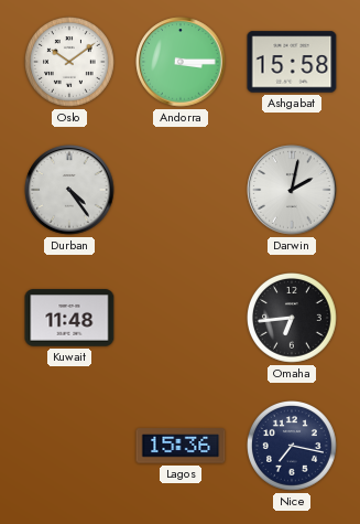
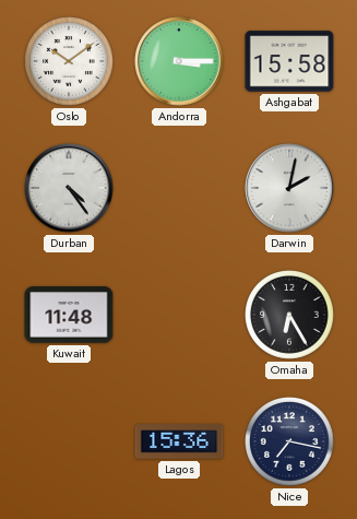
Omaha: 6:44 -> 6:25 (290, 316)
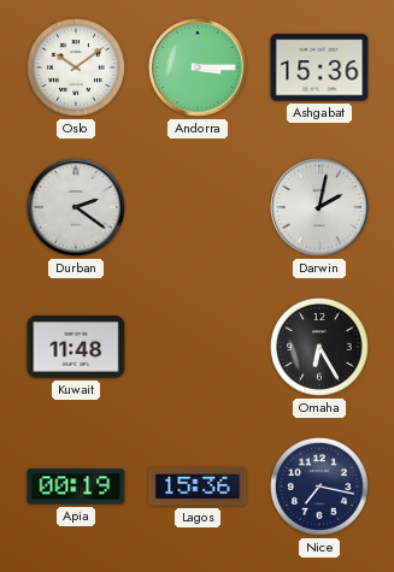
Ashgabat: 15:58 -> 15:36 (319, 67)
Durban: 4:24 -> 2:21 (76, 207)
Apia: none -> 00:19 (76, 487)
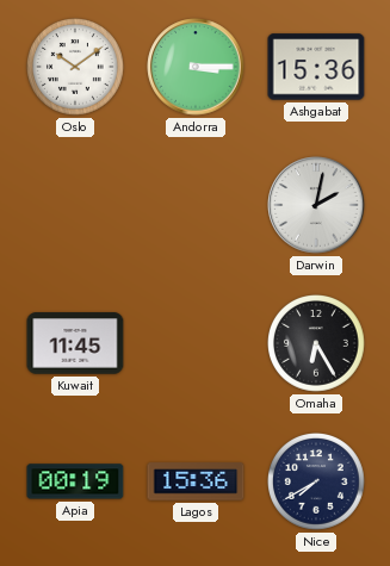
Durban: 2:21 -> none (76, 207)
Kuwait: 11:48 -> 11:45 (75, 343)
Nice: 7:17 -> 7:40 (317, 483)
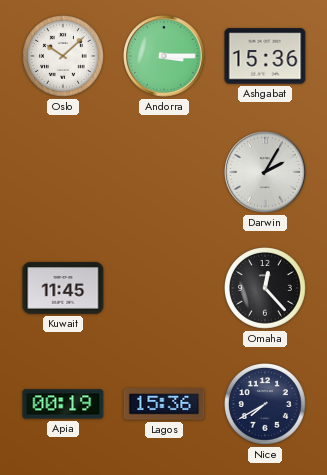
Oslo: 10:09 -> 10:08 (64, 57)
Darwin: 2:02 -> 2:05 (265, 172)
Omaha: 6:25 -> 12:23 (266, 289)
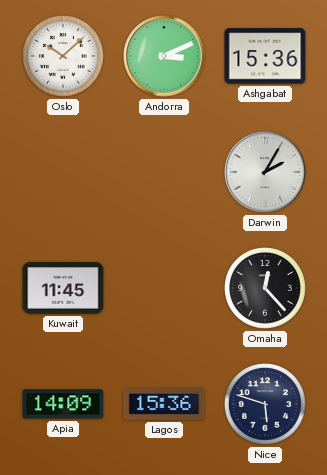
Andorra: 3:15 -> 3:11 (164, 56)
Apia: 00:19 -> 14:09 (63, 404)
Nice: 7:40 -> 5:48 (266, 405)
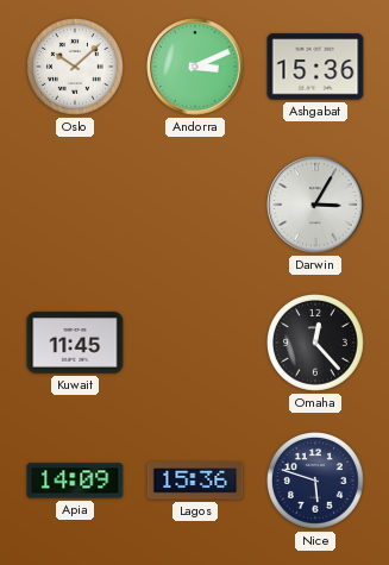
Darwin: 2:05 -> 3:05 (315, 205)
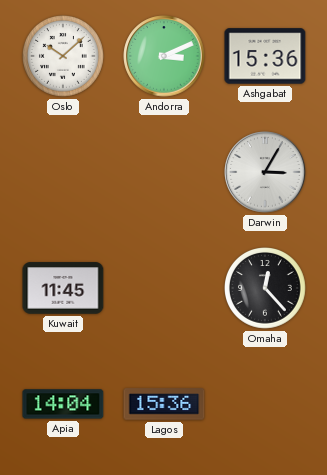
Apia: 14:09 -> 14:04 (63, 404)
Nice: 5:48 -> none (316, 482)
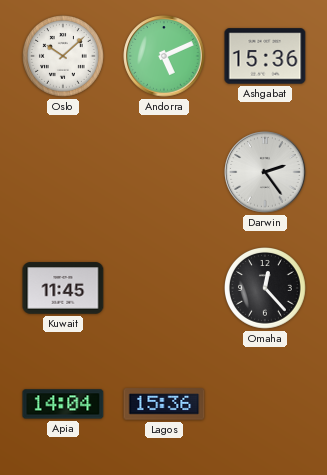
Andorra: 3:11 -> 5:11 (164, 56)
Darwin: 3:05 -> 2:24 (265, 172)
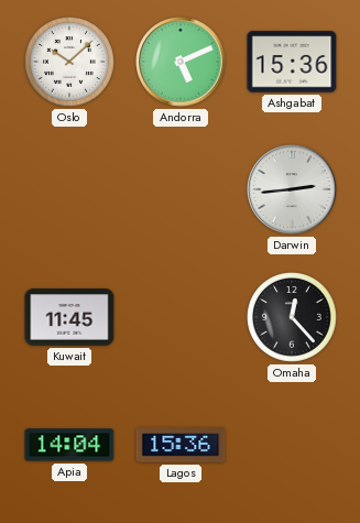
Darwin: 2:24 -> 2:44 (292, 189)
